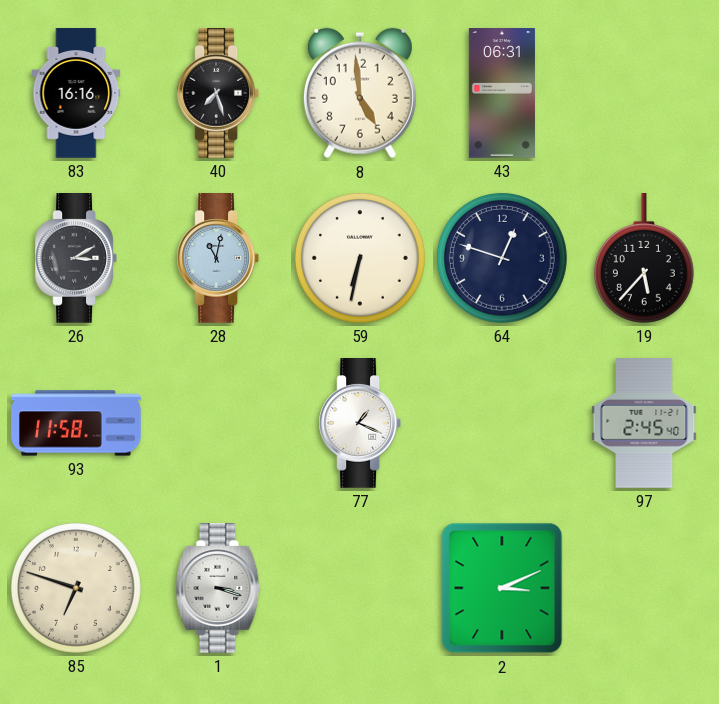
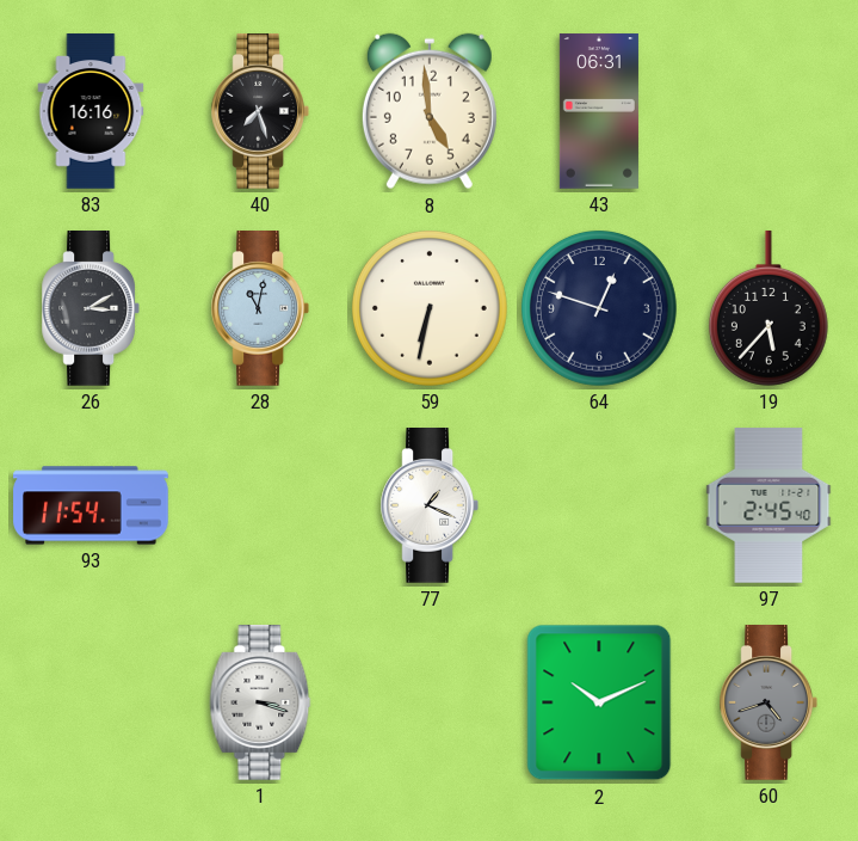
93: 11:58 -> 11:54 (91, 505)
85: 6:48 -> none (76, 588)
2: 3:11 -> 10:11 (599, 702)
60: none -> 4:42 (767, 702)
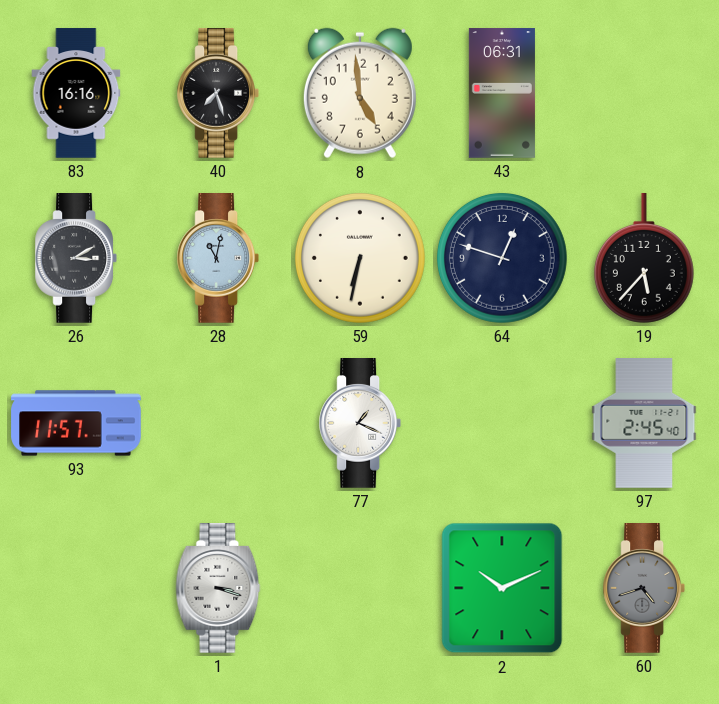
93: 11:54 -> 11:57 (76, 423)
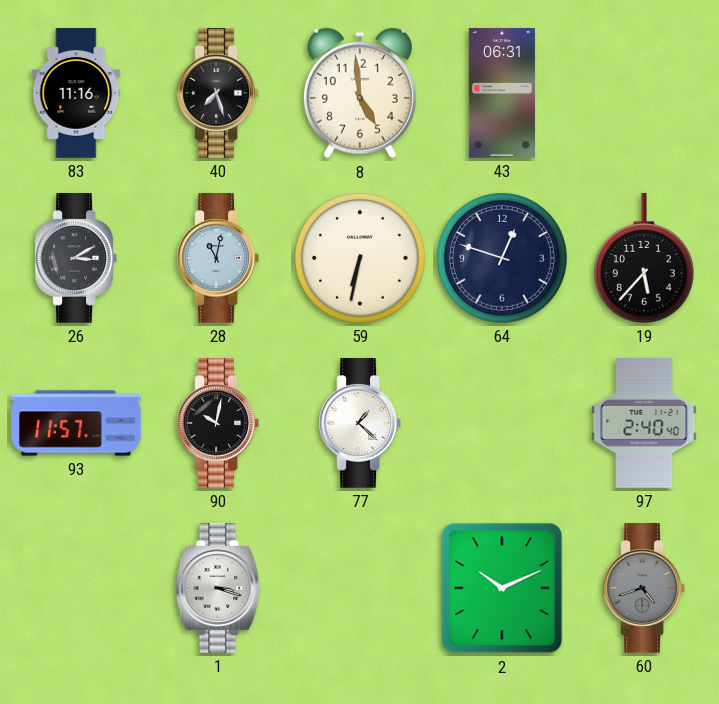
83: 16:16 -> 11:16 (76, 93)
90: none -> 10:02 (217, 423)
77: 1:19 -> 1:22 (359, 423)
97: 2:45 -> 2:40 (644, 423)
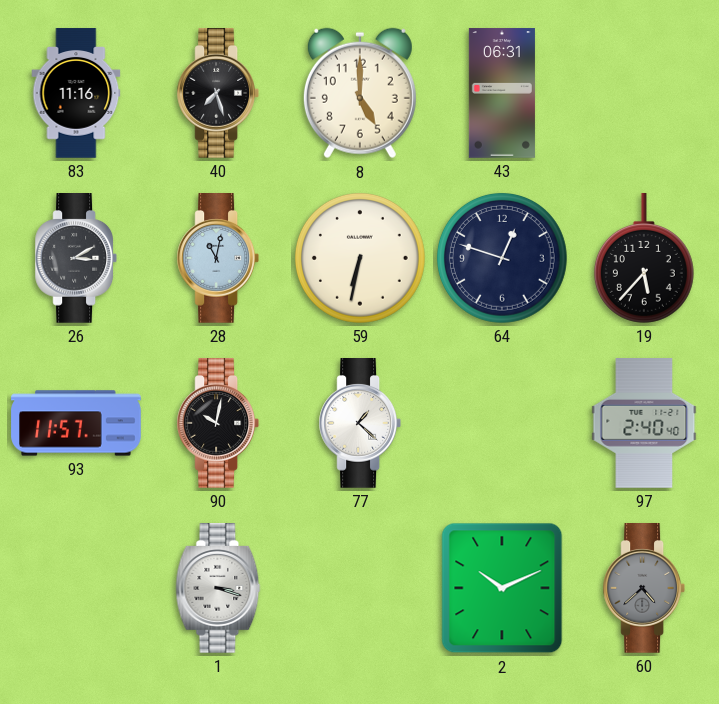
8: 4:59 -> 5:00 (360, 93)
60: 4:42 -> 4:38 (643, 588)
